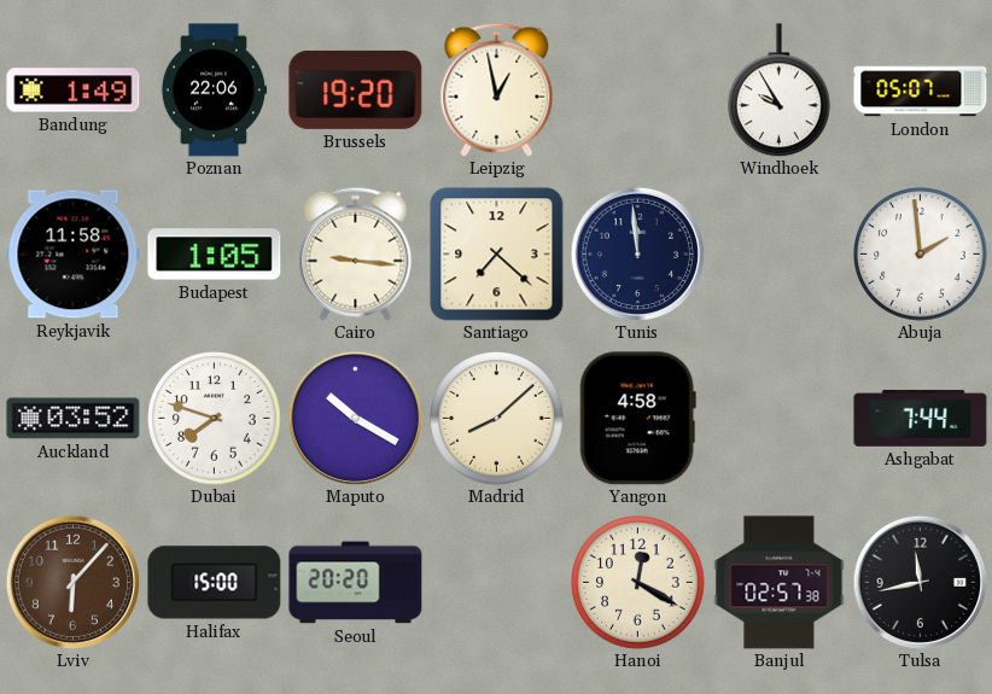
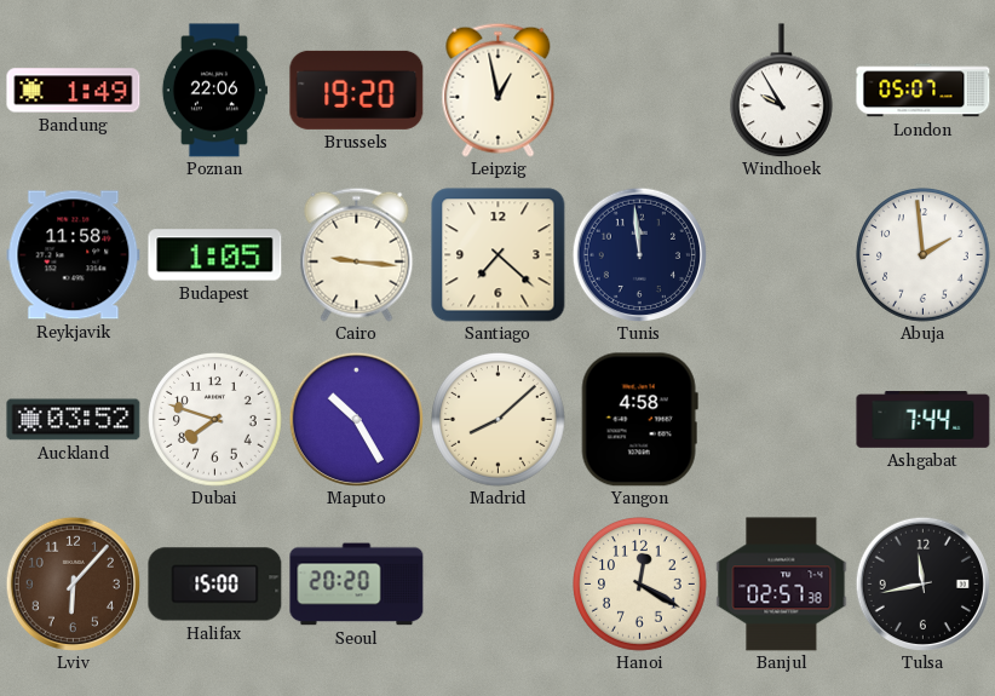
Maputo: 10:20 -> 10:25 (356, 419)
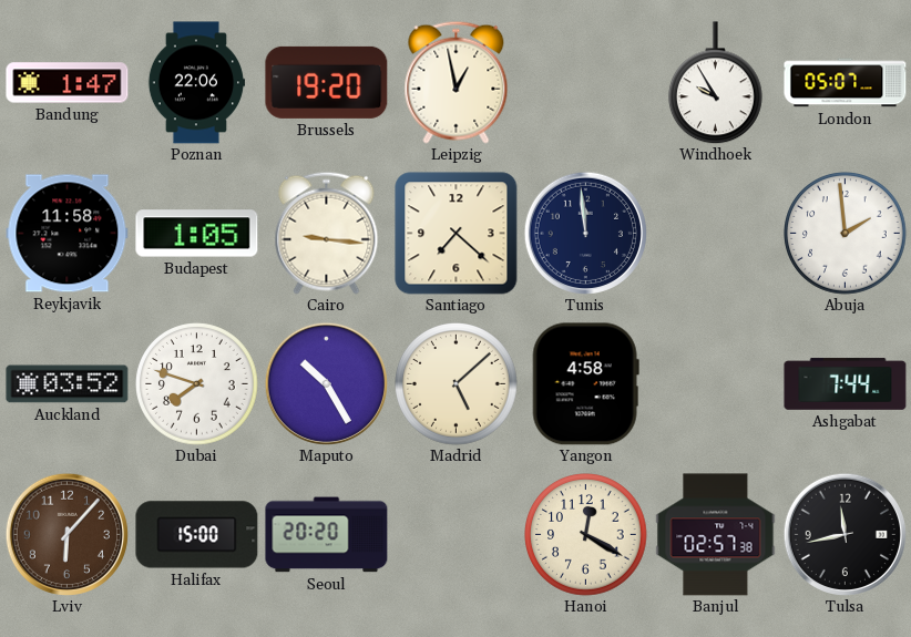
Bandung: 1:49 -> 1:47 (68, 83)
Madrid: 8:08 -> 5:08 (457, 384)
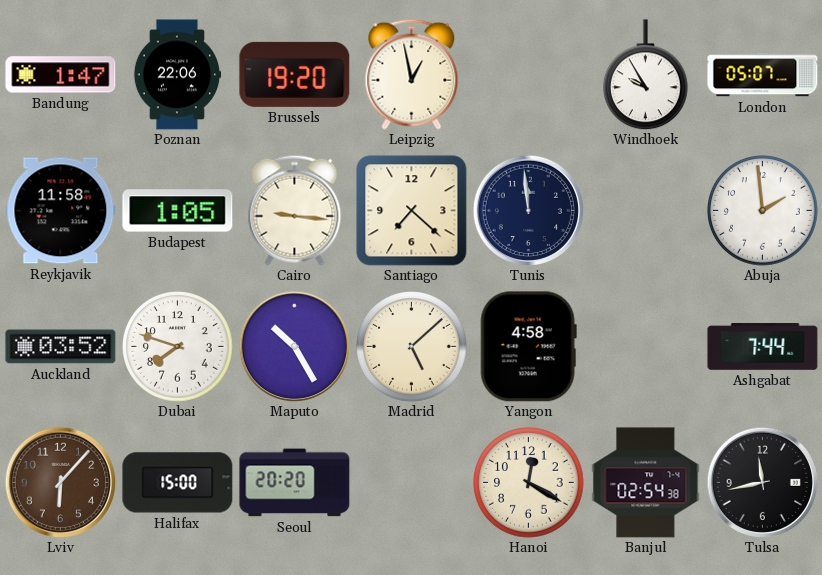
Banjul: 02:57 -> 02:54 (646, 483)
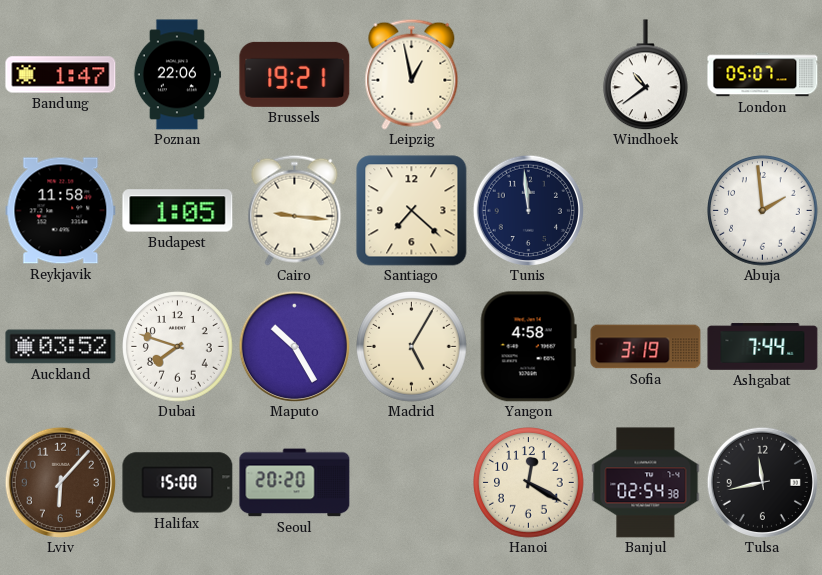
Brussels: 19:20 -> 19:21 (295, 74)
Windhoek: 9:55 -> 10:39 (646, 75)
Madrid: 5:08 -> 5:05 (412, 347)
Sofia: none -> 3:19 (646, 347)
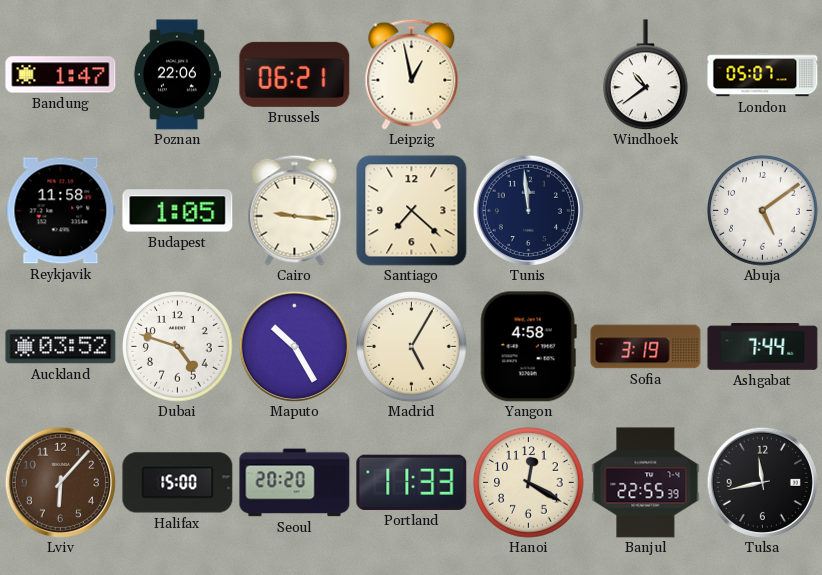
Brussels: 19:21 -> 06:21 (295, 74)
Abuja: 1:59 -> 5:09 (763, 211)
Dubai: 7:48 -> 4:48 (178, 347)
Portland: none -> 11:33 (412, 482)
Banjul: 02:54 -> 22:55 (646, 483)
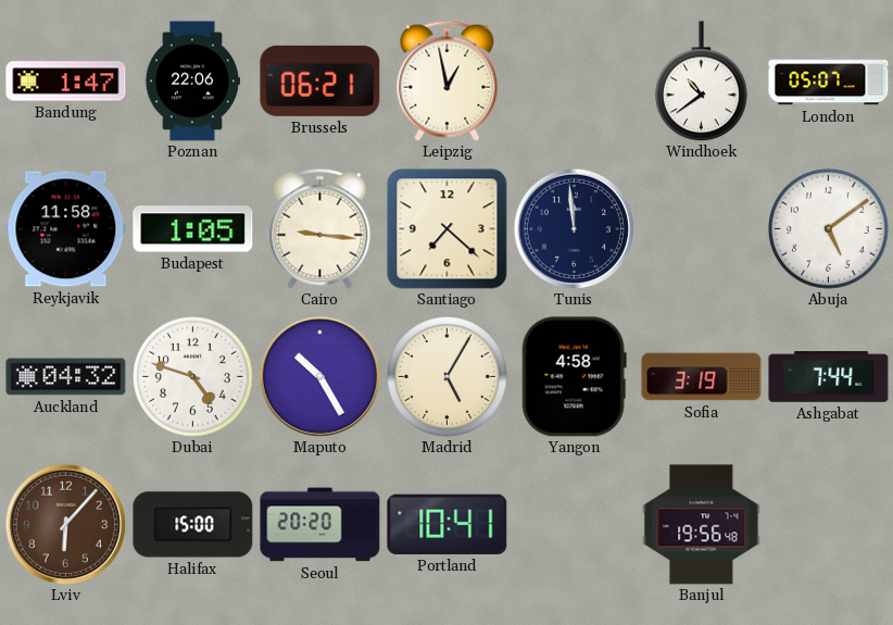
Auckland: 03:52 -> 04:32 (66, 377)
Portland: 11:33 -> 10:41 (448, 524)
Hanoi: 12:20 -> none (529, 483)
Banjul: 22:55 -> 19:56 (702, 525)
Tulsa: 11:43 -> none (762, 482)
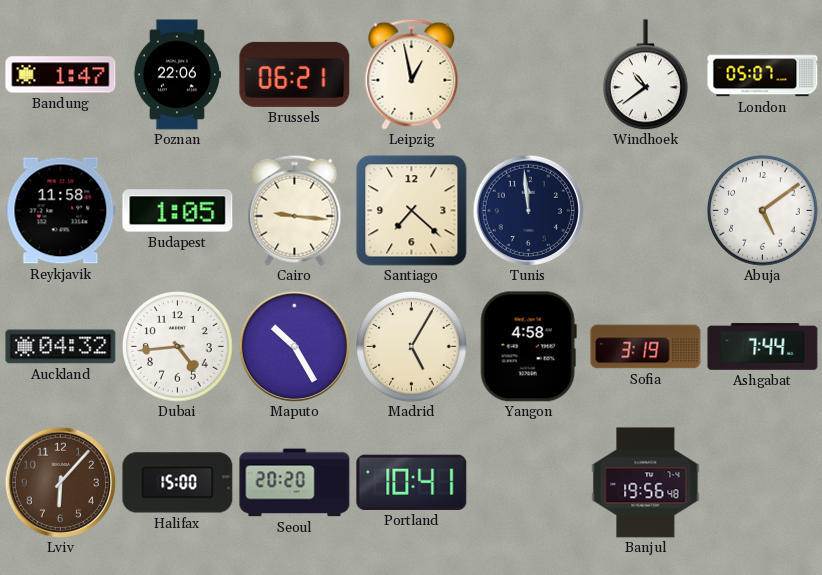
Dubai: 4:48 -> 4:44 (178, 347)
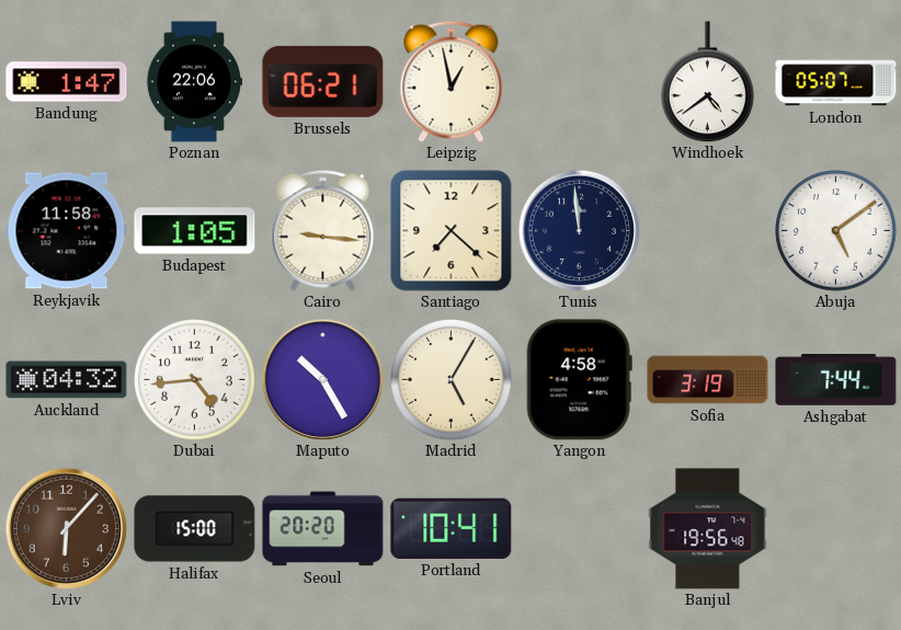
Windhoek: 10:39 -> 4:39 (708, 82)
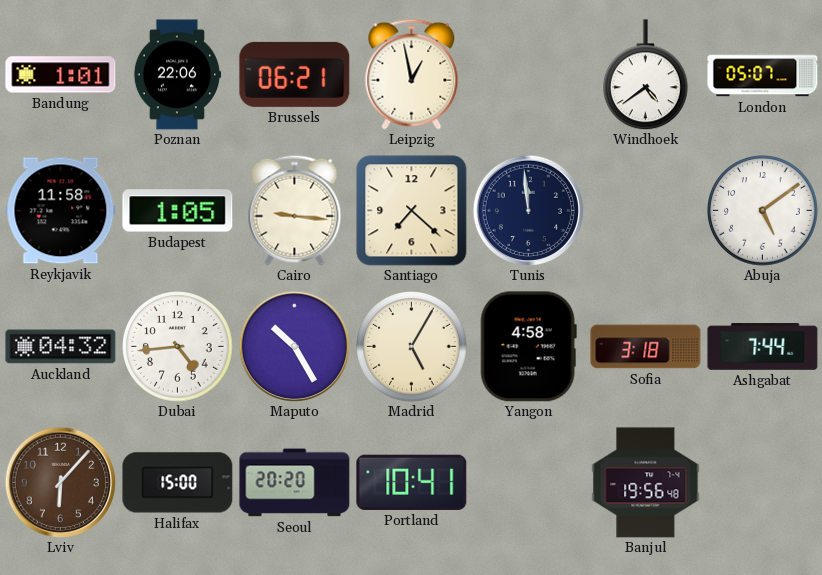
Bandung: 1:47 -> 1:01 (61, 75)
Sofia: 3:19 -> 3:18 (646, 347)
